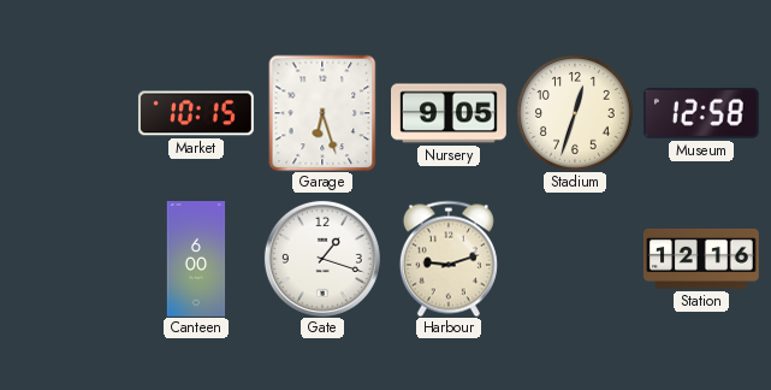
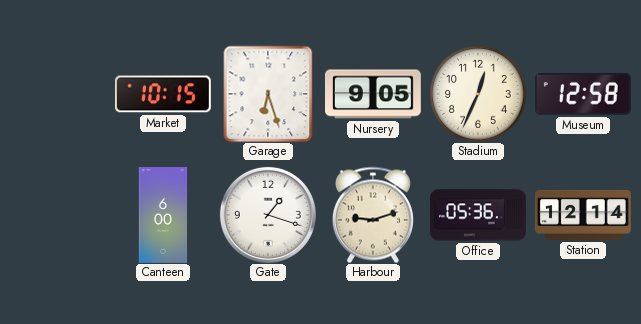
Stadium: 12:33 -> 12:34 (478, 94)
Office: none -> 05:36 (479, 215)
Station: 12:16 -> 12:14 (583, 215)
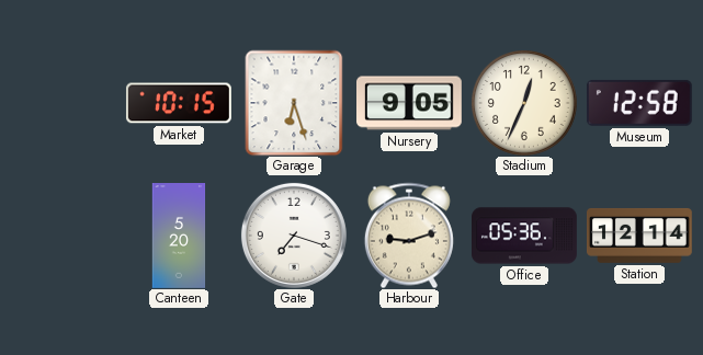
Canteen: 6:00 -> 5:20 (179, 237)
Gate: 1:18 -> 7:18 (294, 236)
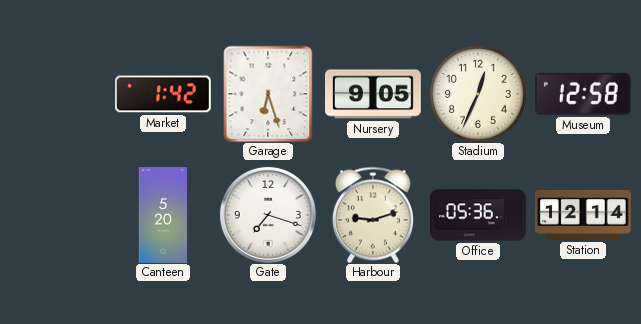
Market: 10:15 -> 1:42 (163, 94)
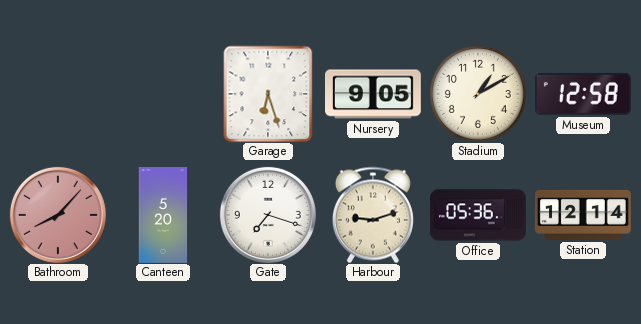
Market: 1:42 -> none (163, 94)
Stadium: 12:34 -> 1:10 (478, 94)
Bathroom: none -> 8:07 (58, 215)
